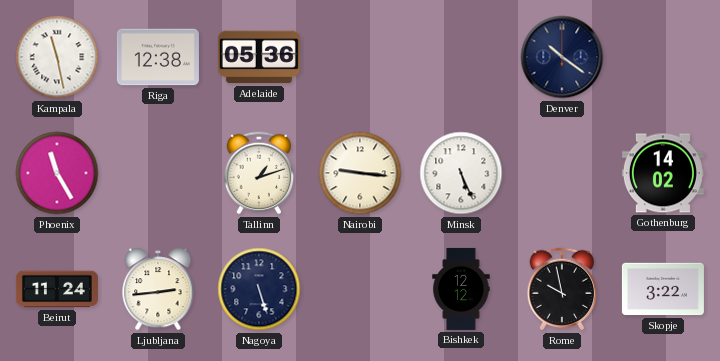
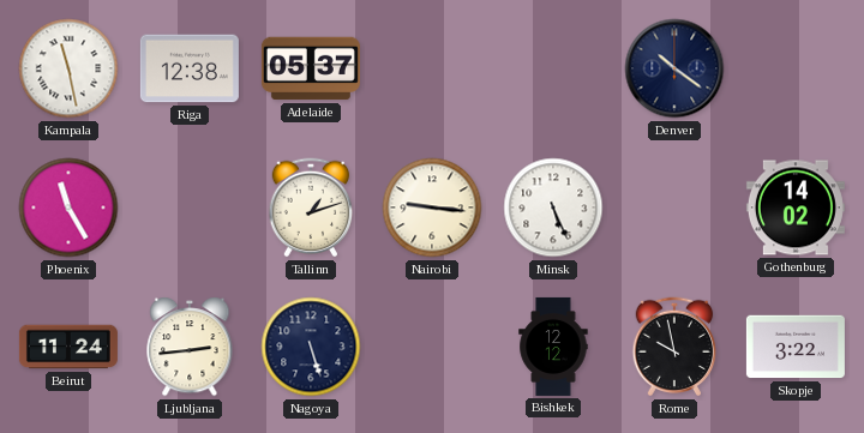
Adelaide: 05:36 -> 05:37 (311, 68)
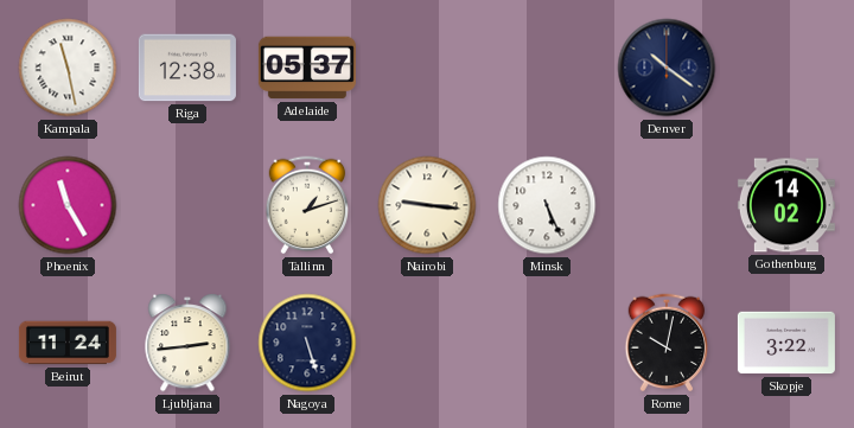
Bishkek: 12:12 -> none (553, 347)
Rome: 9:58 -> 10:02 (667, 343)
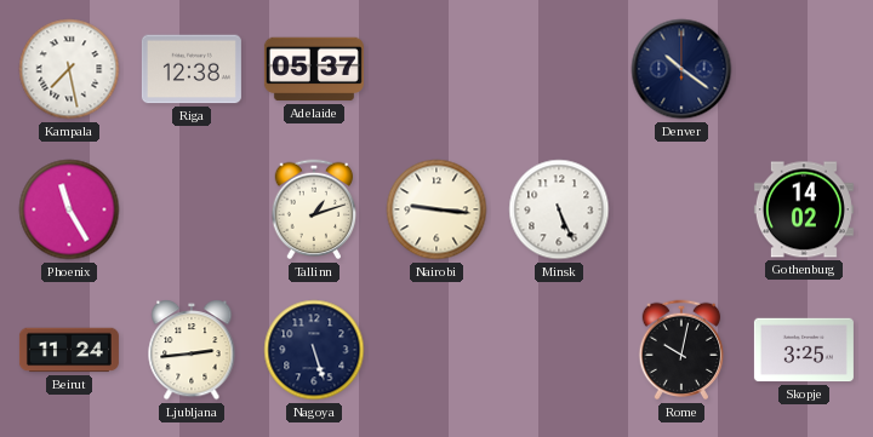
Kampala: 11:28 -> 7:28 (69, 69)
Skopje: 3:22 -> 3:25 (804, 350)
